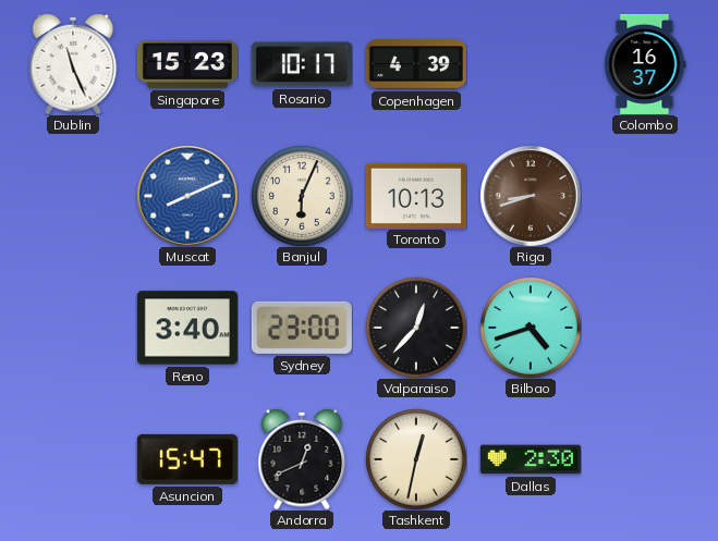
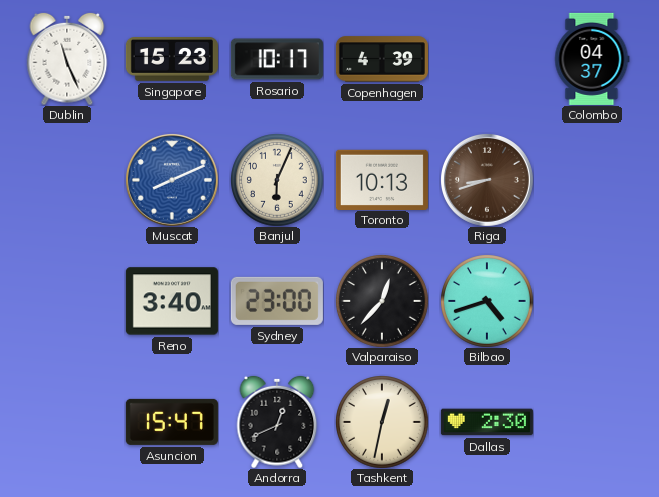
Colombo: 16:37 -> 04:37 (592, 59)
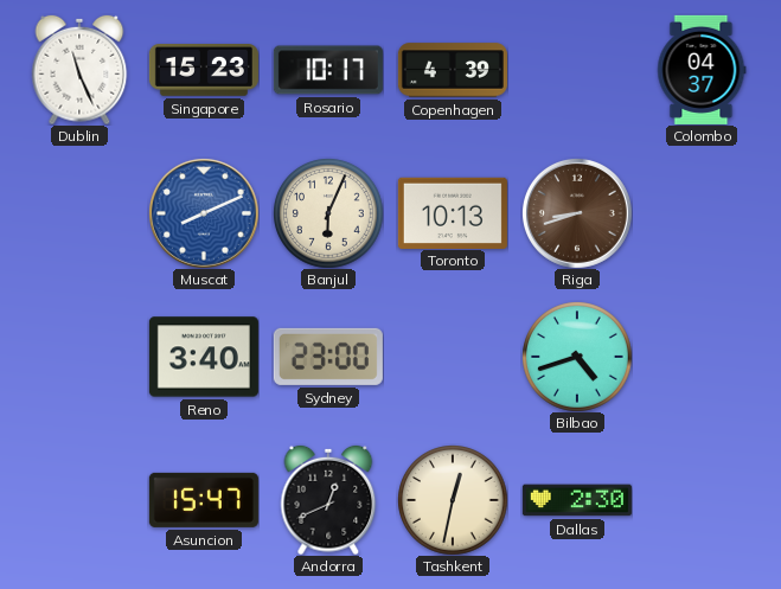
Valparaiso: 12:37 -> none (382, 301)
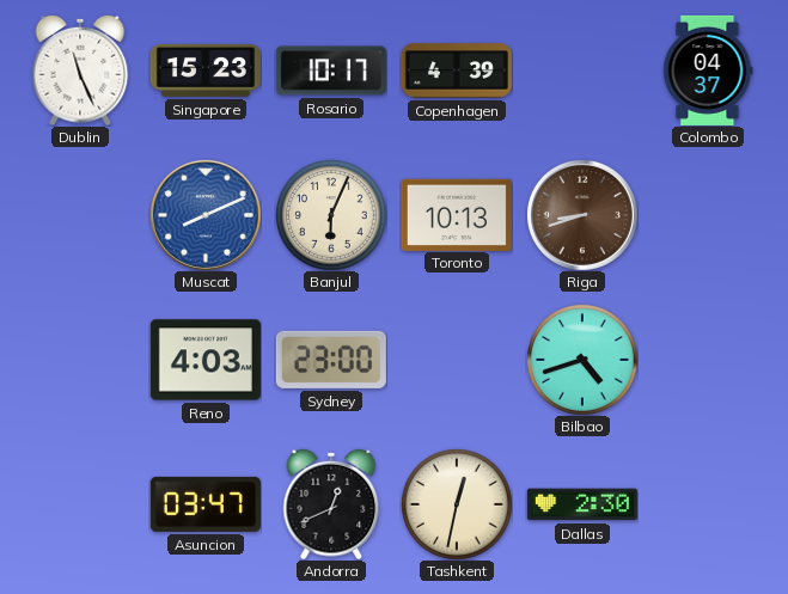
Reno: 3:40 -> 4:03 (206, 360)
Asuncion: 15:47 -> 03:47 (206, 504)
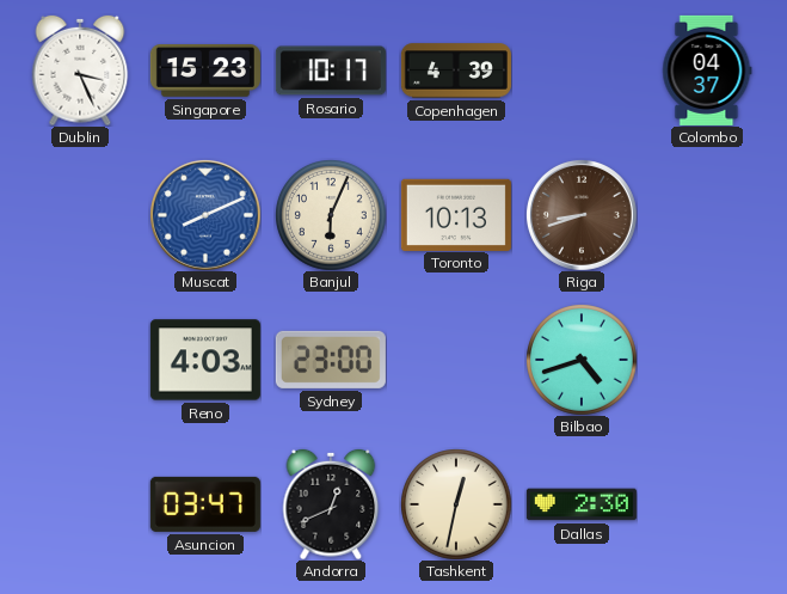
Dublin: 11:26 -> 3:26 (80, 71)
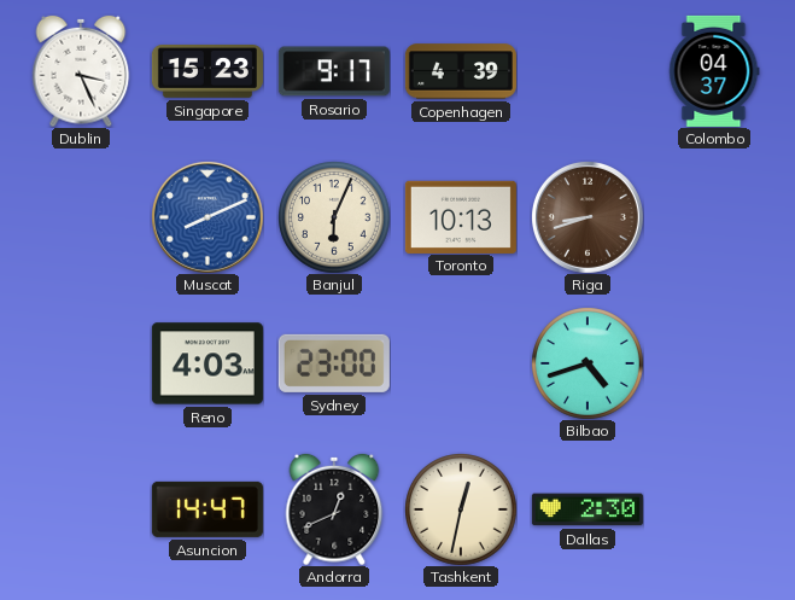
Rosario: 10:17 -> 9:17 (334, 71)
Asuncion: 03:47 -> 14:47 (207, 509)
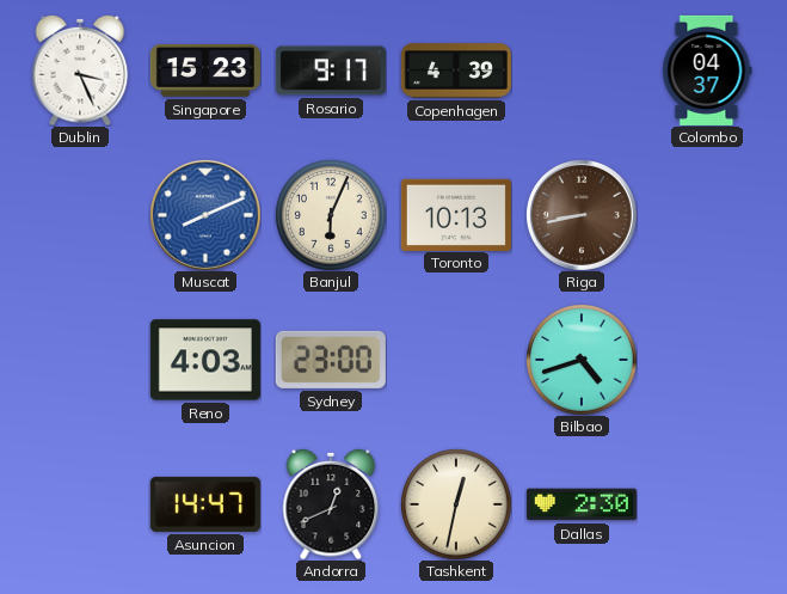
Riga: 8:42 -> 8:43 (582, 215)
